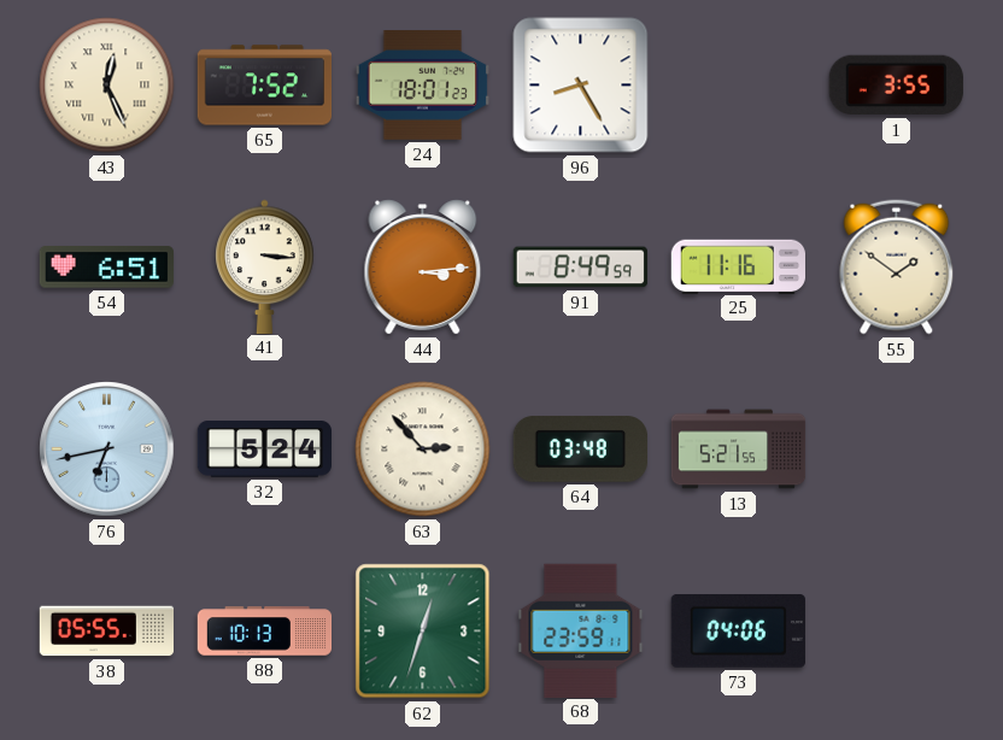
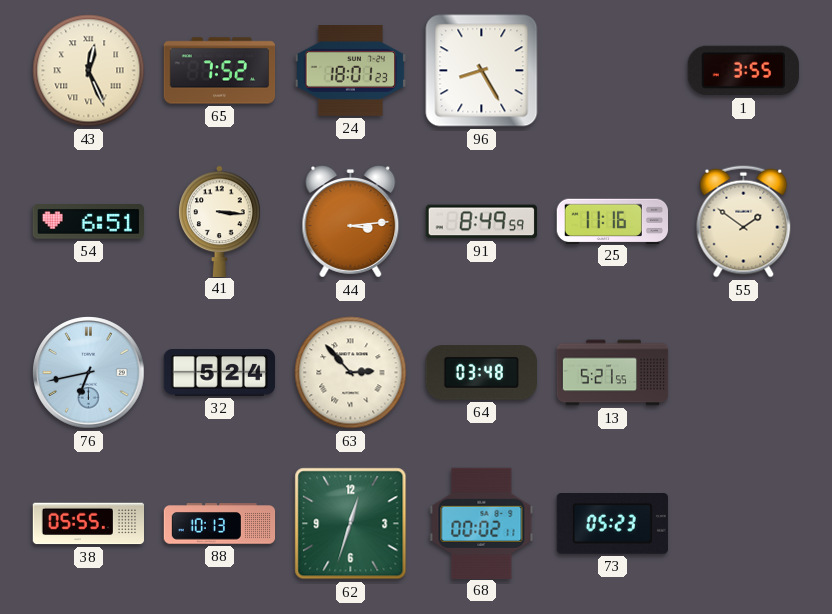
68: 23:59 -> 00:02 (482, 523)
73: 04:06 -> 05:23 (612, 524)
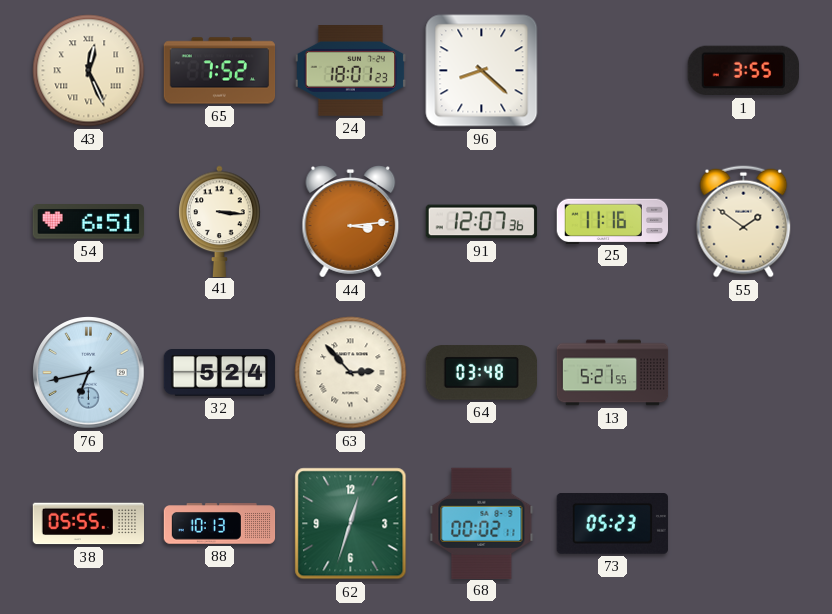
96: 8:25 -> 8:22 (482, 71)
91: 8:49 -> 12:07 (481, 222)
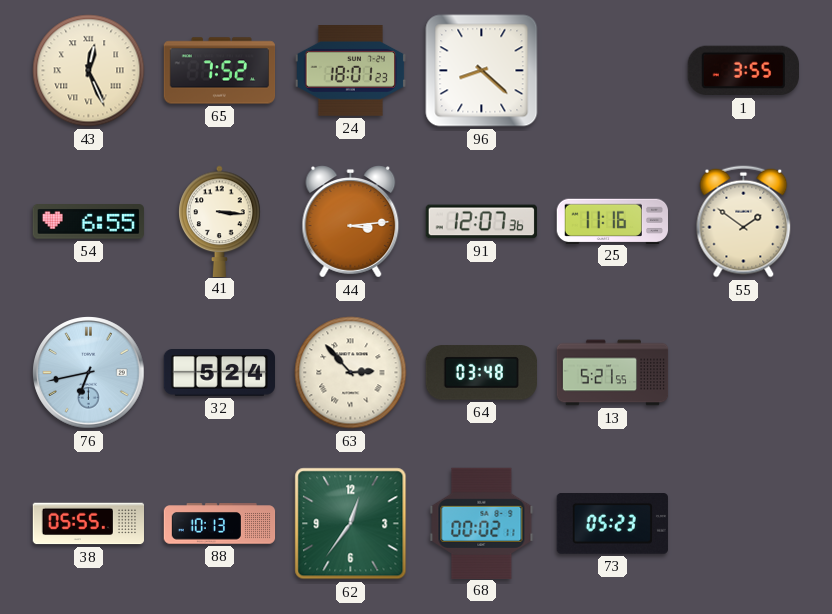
54: 6:51 -> 6:55 (88, 222)
62: 12:33 -> 12:36 (351, 524)
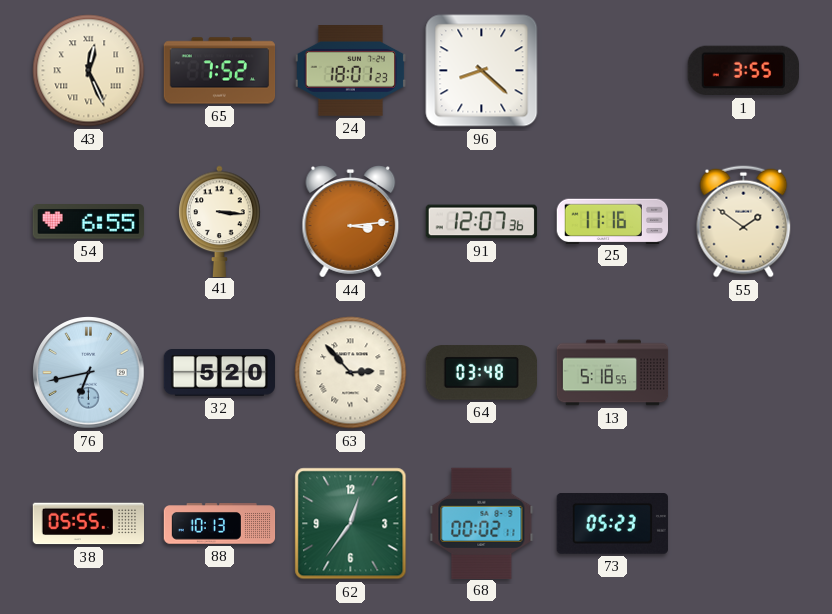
32: 5:24 -> 5:20 (219, 373)
13: 5:21 -> 5:18 (613, 373)
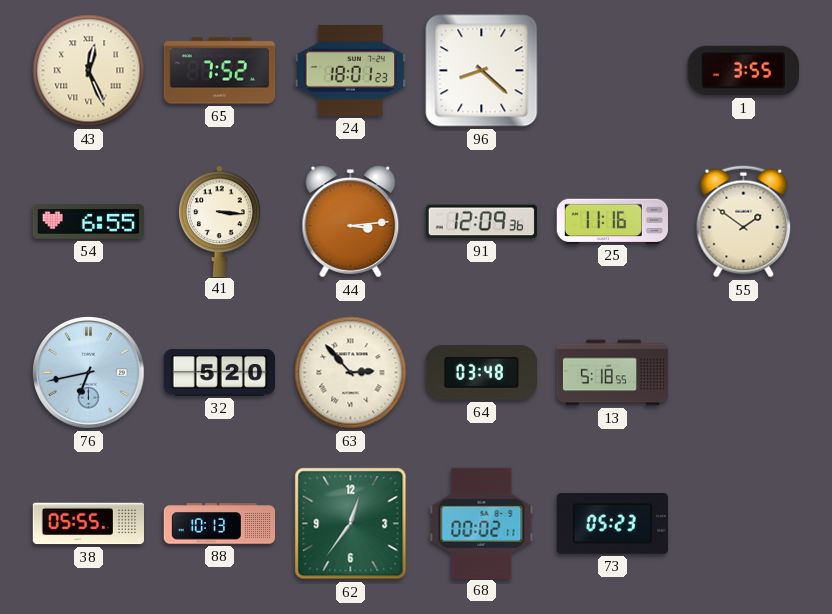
91: 12:07 -> 12:09 (481, 222)
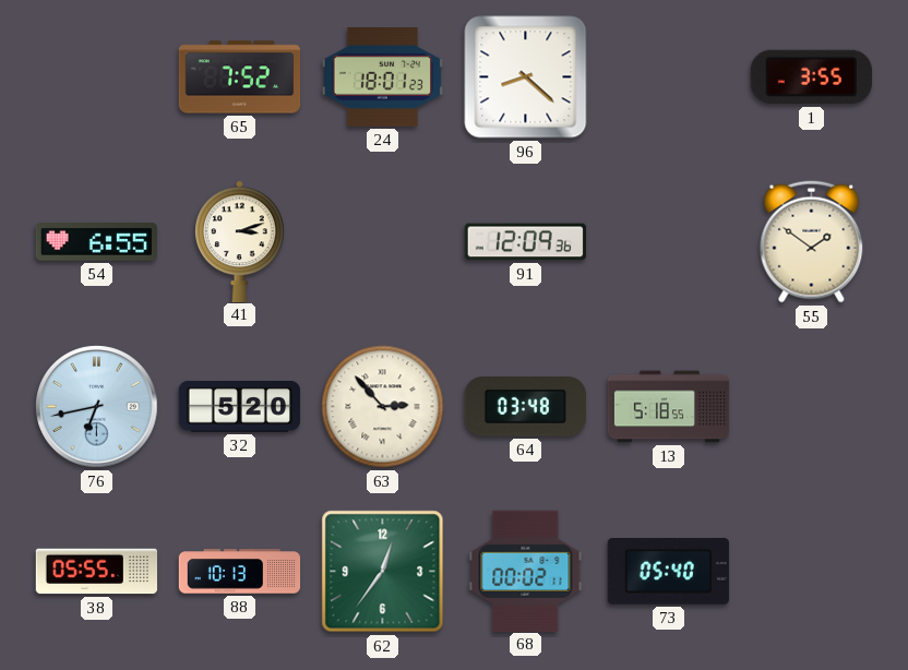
43: 12:26 -> none (89, 71)
41: 3:16 -> 3:12 (240, 241)
44: 3:14 -> none (351, 222)
25: 11:16 -> none (612, 221)
73: 05:23 -> 05:40 (668, 572)
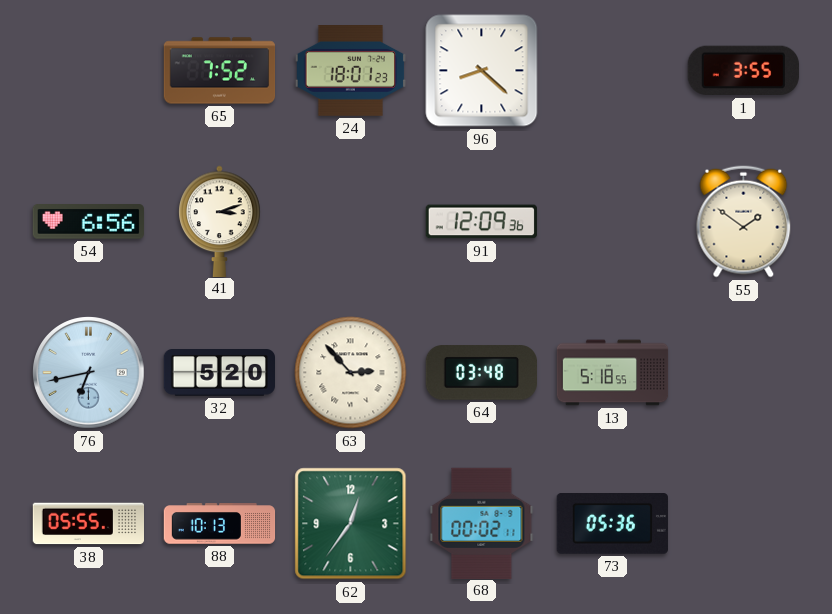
54: 6:55 -> 6:56 (88, 222)
73: 05:40 -> 05:36 (612, 524)
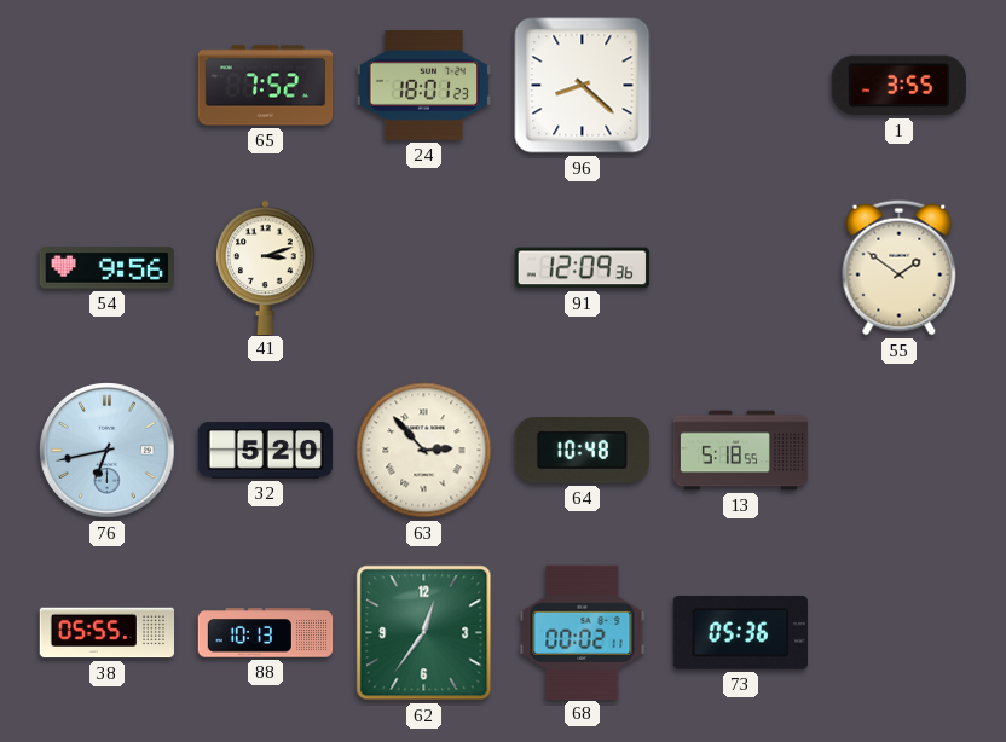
54: 6:56 -> 9:56 (106, 268)
64: 03:48 -> 10:48 (582, 451)
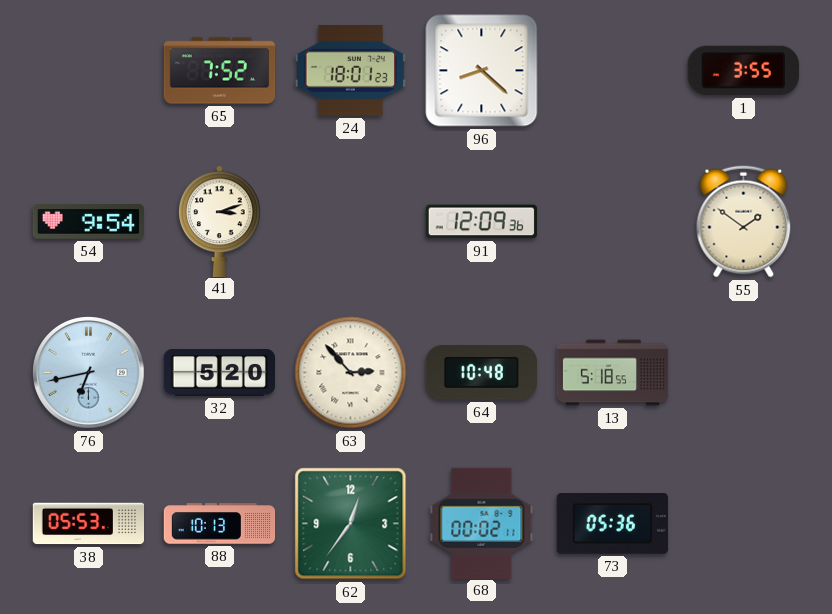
54: 9:56 -> 9:54 (88, 222)
38: 05:55 -> 05:53 (89, 524)
